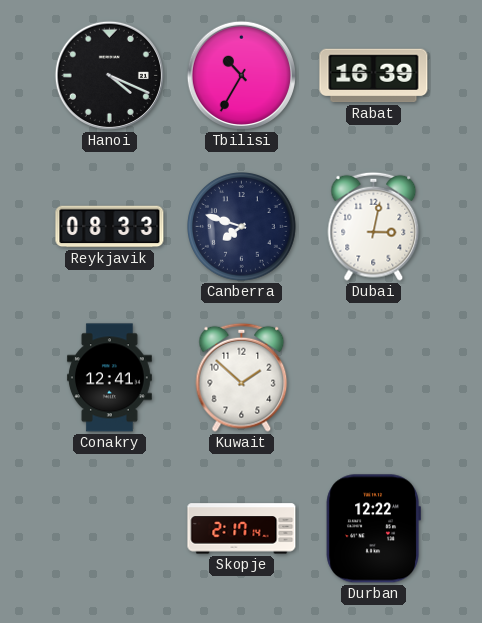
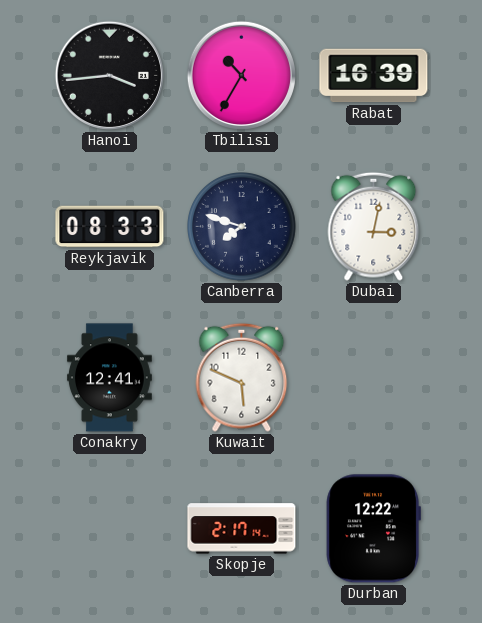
Hanoi: 4:19 -> 3:44 (109, 75)
Kuwait: 1:52 -> 5:49 (242, 377)
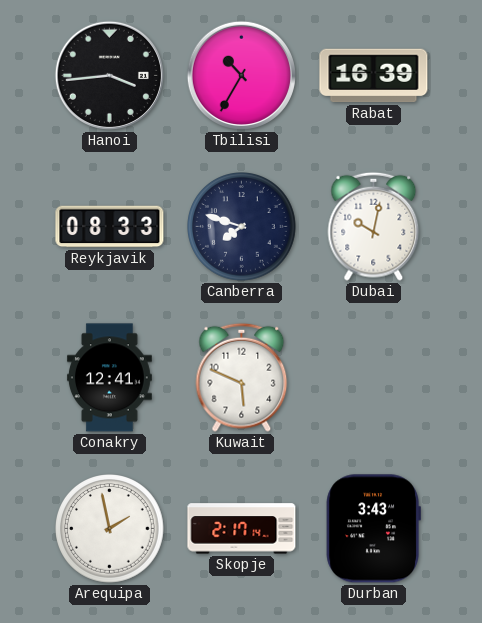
Dubai: 3:02 -> 10:02 (374, 226)
Arequipa: none -> 1:58 (110, 529)
Durban: 12:22 -> 3:43 (373, 529)
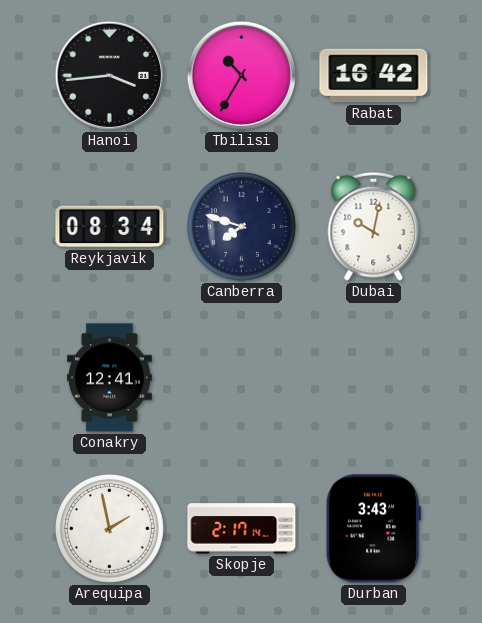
Rabat: 16:39 -> 16:42 (374, 76)
Reykjavik: 08:33 -> 08:34 (110, 227)
Kuwait: 5:49 -> none (242, 377)
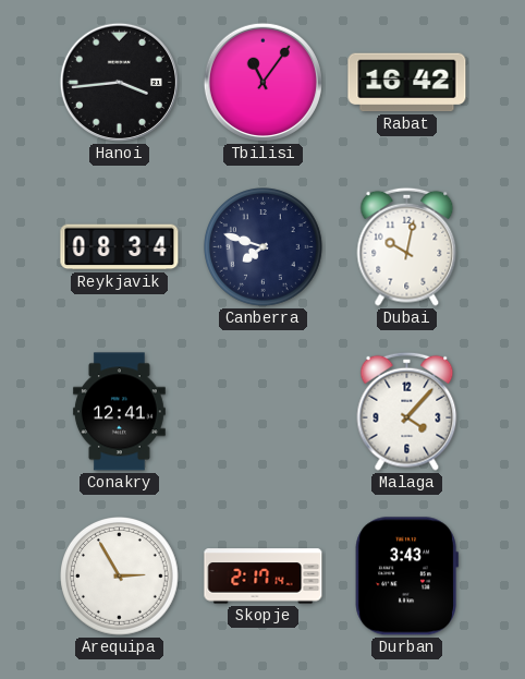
Tbilisi: 10:35 -> 11:06 (262, 82)
Malaga: none -> 4:07 (407, 411)
Arequipa: 1:58 -> 2:55 (120, 577)
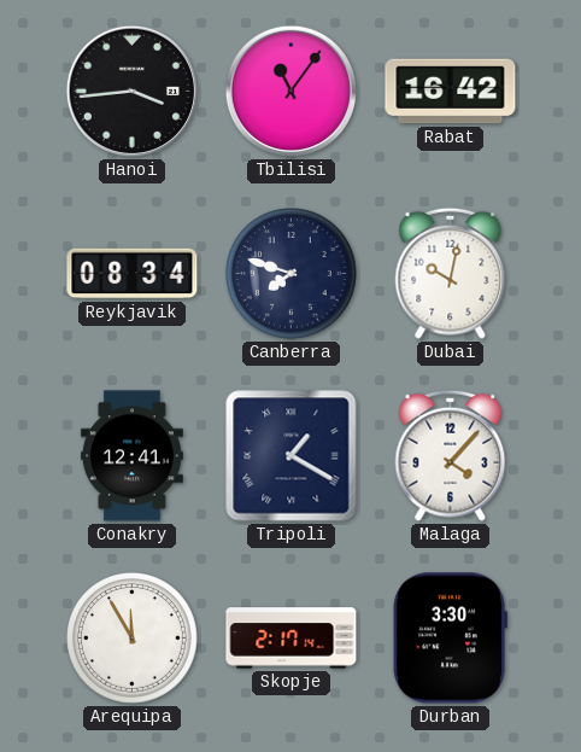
Tripoli: none -> 1:20 (292, 456)
Arequipa: 2:55 -> 11:55 (133, 639)
Durban: 3:43 -> 3:30 (450, 639)
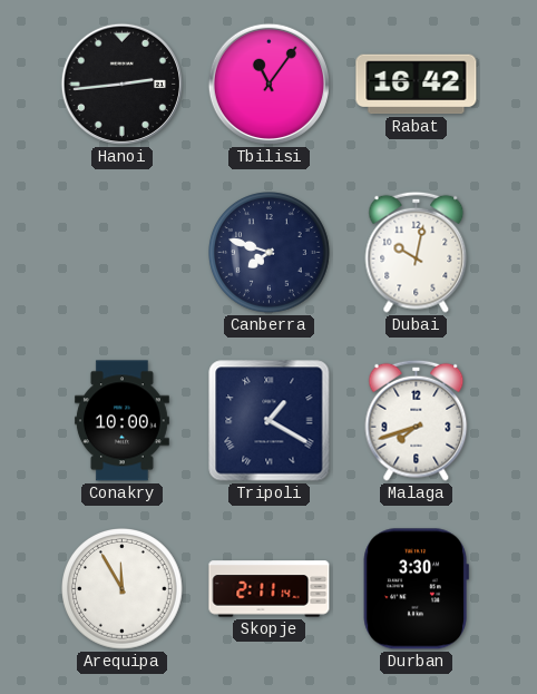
Hanoi: 3:44 -> 2:44 (121, 84)
Reykjavik: 08:34 -> none (133, 274)
Conakry: 12:41 -> 10:00 (121, 421)
Malaga: 4:07 -> 7:42 (417, 420)
Skopje: 2:17 -> 2:11 (270, 589)
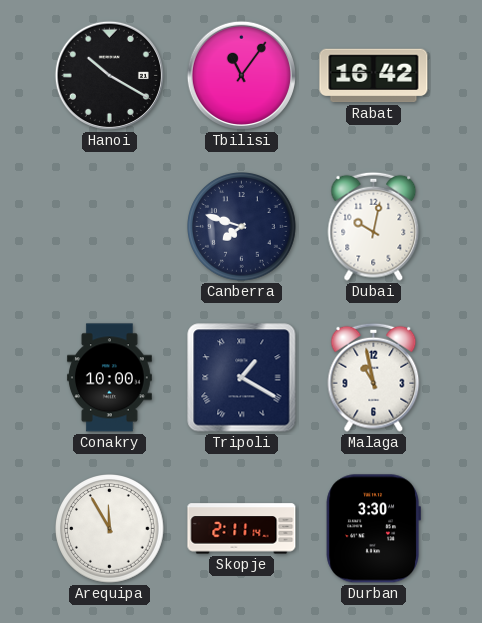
Hanoi: 2:44 -> 10:20 (109, 75)
Malaga: 7:42 -> 10:58 (374, 377)
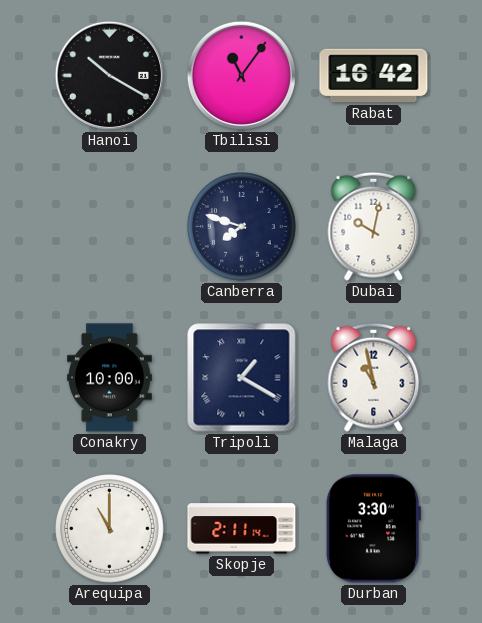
Arequipa: 11:55 -> 11:00 (110, 529)
